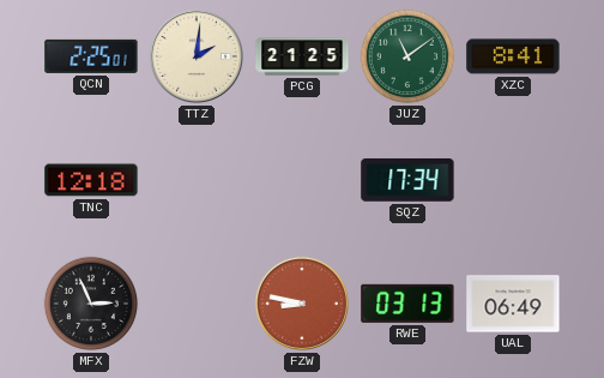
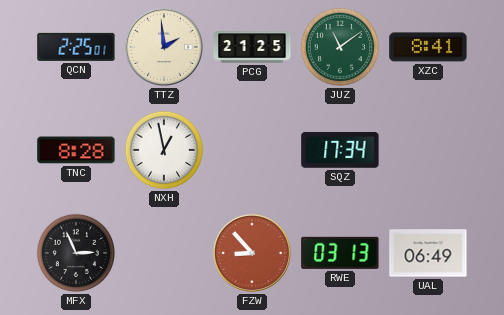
TTZ: 2:01 -> 1:59 (164, 47)
TNC: 12:18 -> 8:28 (76, 150)
NXH: none -> 12:58 (164, 150)
FZW: 8:47 -> 8:53 (252, 253)
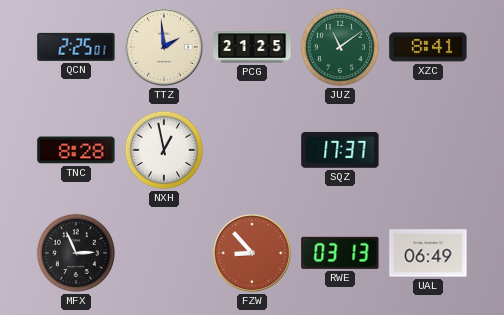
SQZ: 17:34 -> 17:37 (340, 151)
